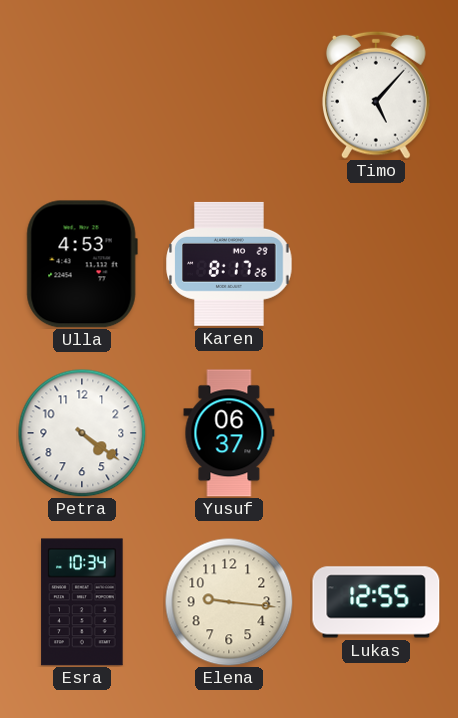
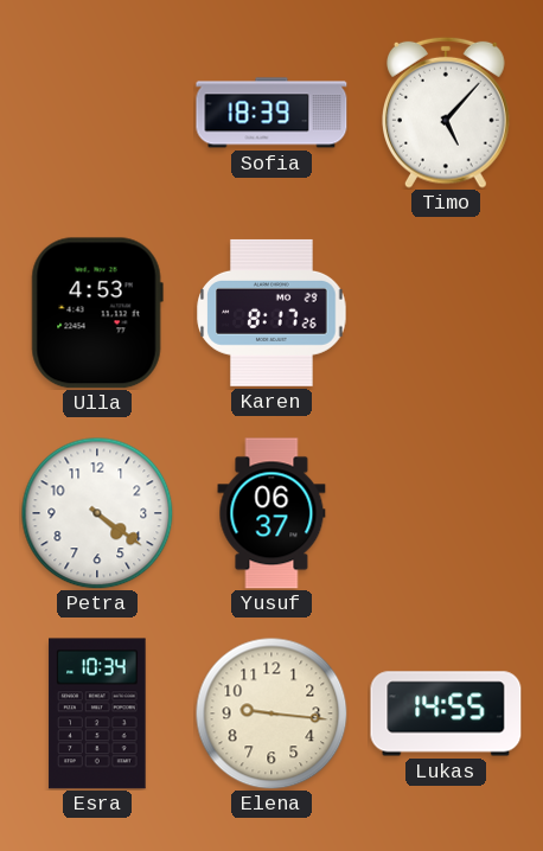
Sofia: none -> 18:39 (271, 113)
Lukas: 12:55 -> 14:55 (446, 714)
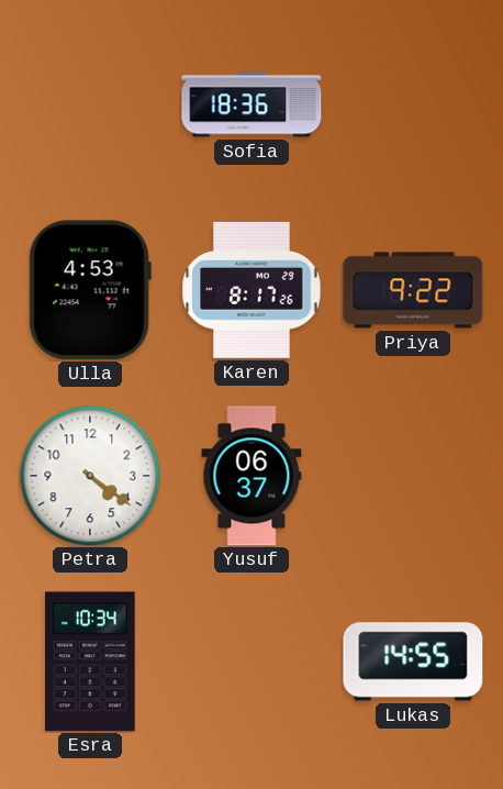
Sofia: 18:39 -> 18:36 (251, 104)
Timo: 5:07 -> none (447, 113)
Priya: none -> 9:22 (413, 290)
Elena: 9:16 -> none (271, 714)
